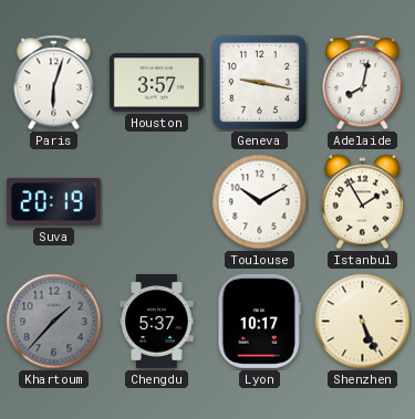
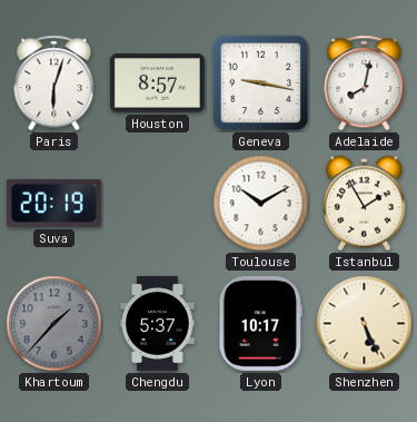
Houston: 3:57 -> 8:57 (157, 84)
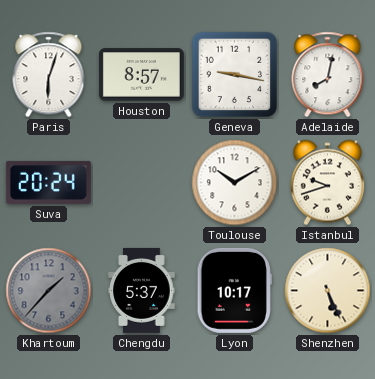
Suva: 20:19 -> 20:24 (48, 182)
Istanbul: 1:55 -> 9:42 (327, 183)
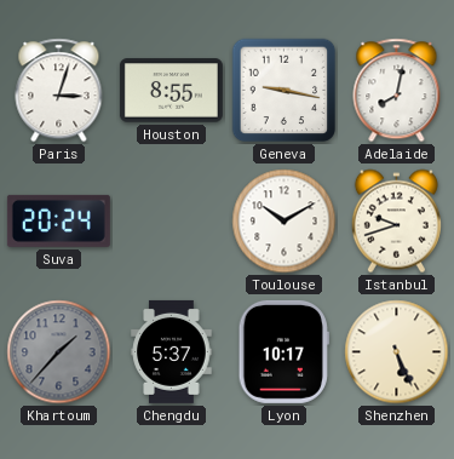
Paris: 6:03 -> 3:03 (59, 91)
Houston: 8:57 -> 8:55 (171, 91)
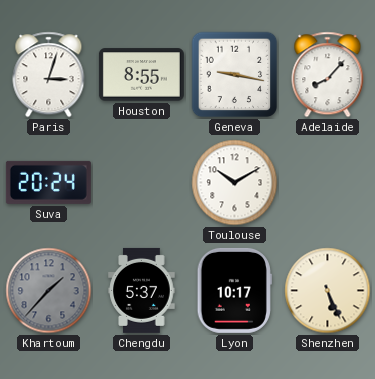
Adelaide: 8:02 -> 8:07 (328, 75)
Istanbul: 9:42 -> none (396, 222)
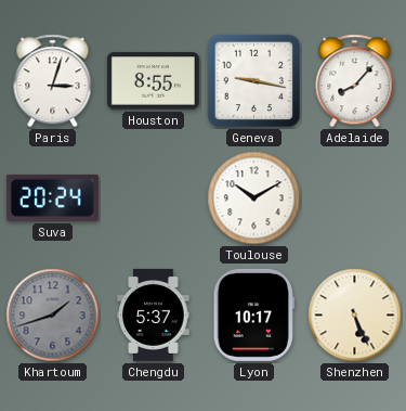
Khartoum: 1:37 -> 1:42 (53, 316)
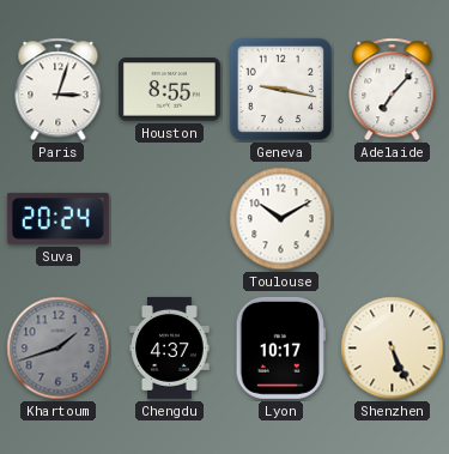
Adelaide: 8:07 -> 7:07 (393, 90)
Chengdu: 5:37 -> 4:37 (170, 347)
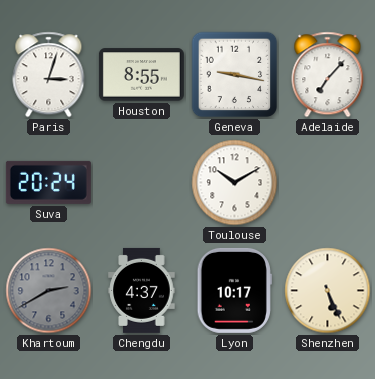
Khartoum: 1:42 -> 2:40 (49, 291)
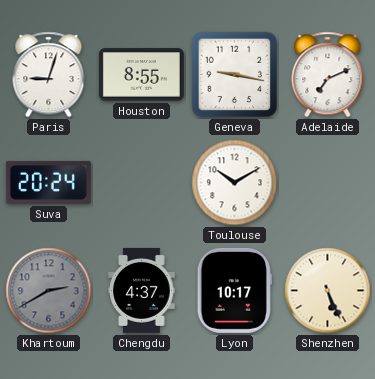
Paris: 3:03 -> 9:03 (49, 75)
Adelaide: 7:07 -> 7:11 (328, 75)
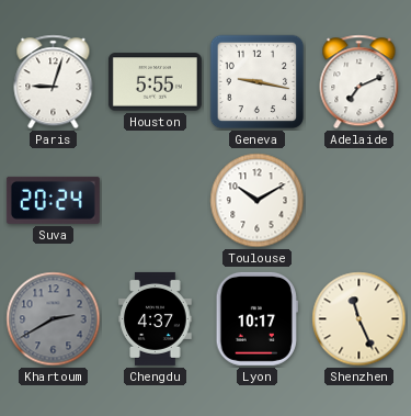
Houston: 8:55 -> 5:55 (155, 82)
Shenzhen: 5:26 -> 11:26 (359, 319)
